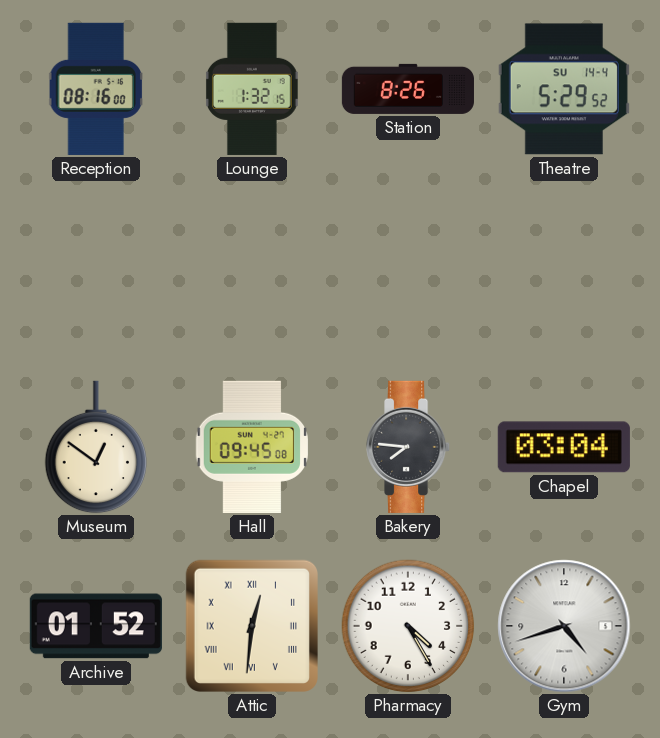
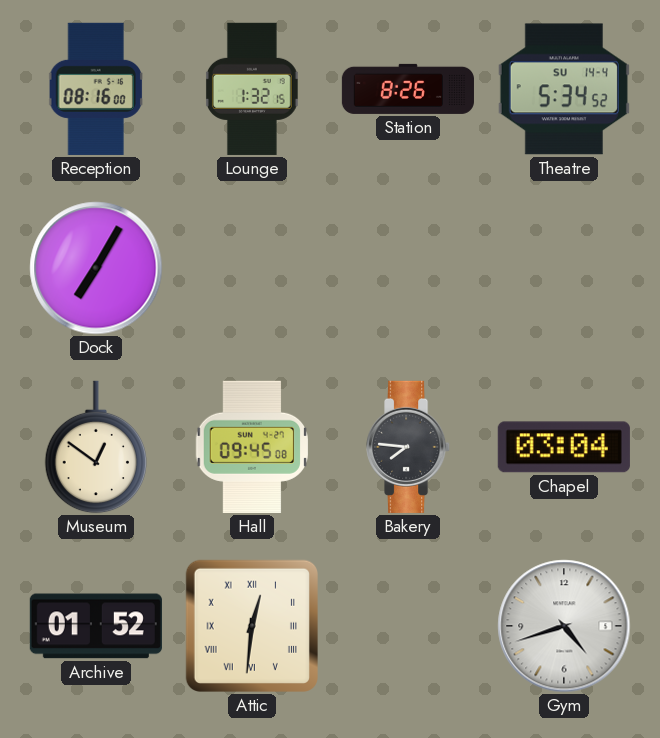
Theatre: 5:29 -> 5:34 (564, 89)
Dock: none -> 7:05 (96, 268)
Pharmacy: 4:25 -> none (408, 626)
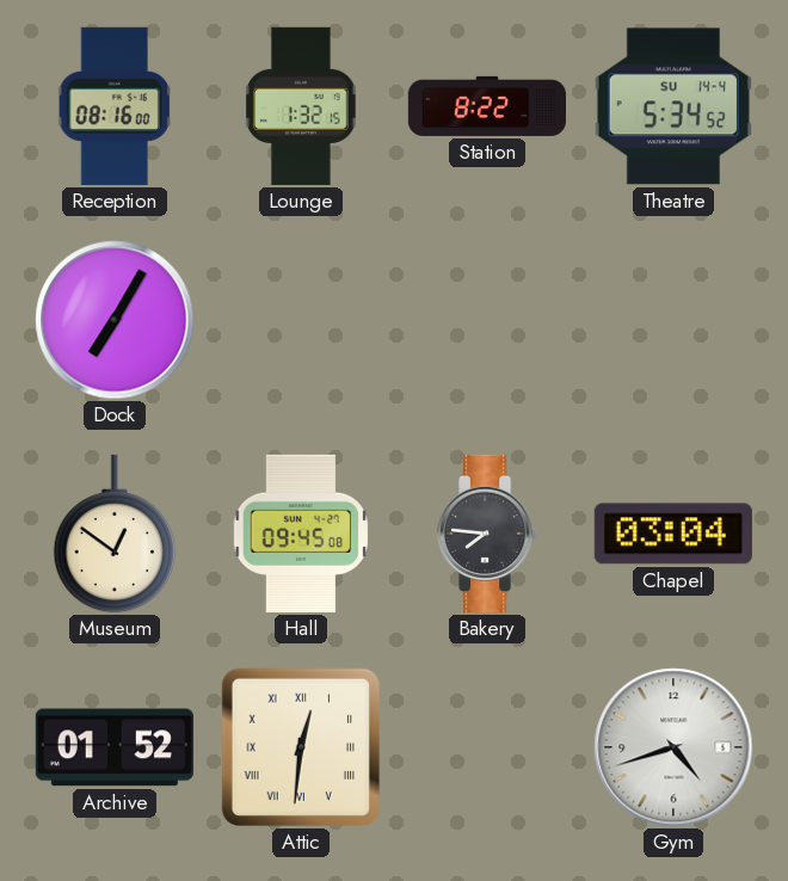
Station: 8:26 -> 8:22 (487, 106)
